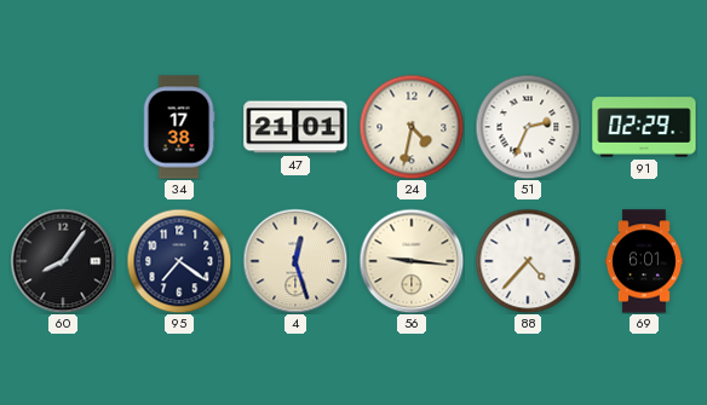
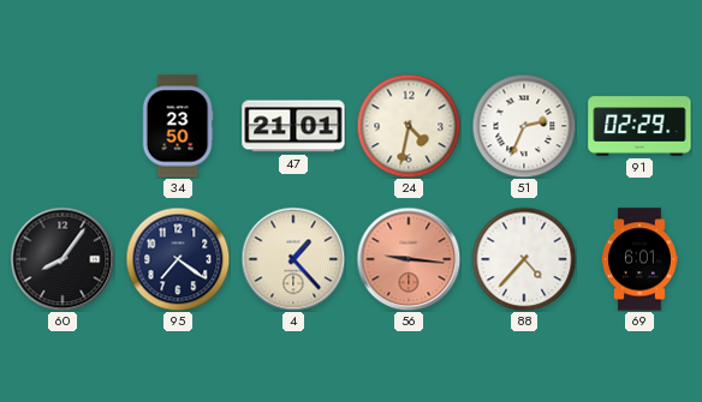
34: 17:38 -> 23:50 (178, 126)
4: 12:27 -> 1:23 (293, 259)
56 dial: cream -> salmon (409, 259)
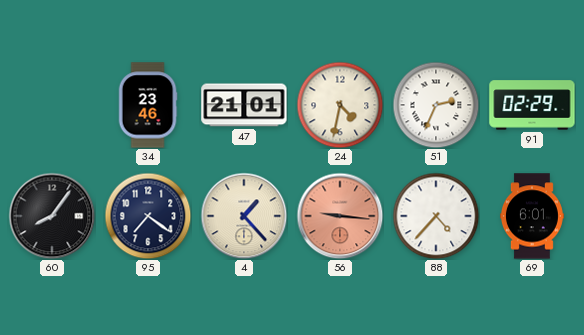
34: 23:50 -> 23:46 (148, 105)
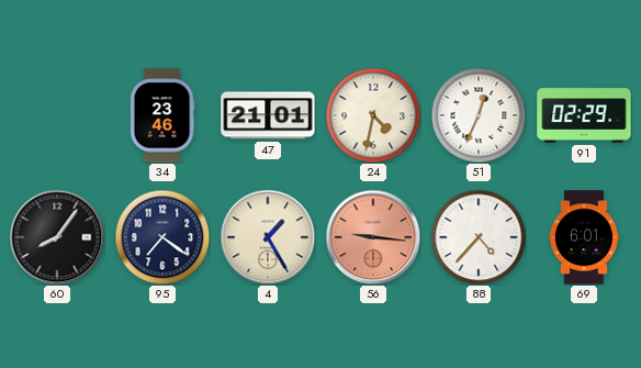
51: 2:34 -> 12:34 (479, 115)
4: 1:23 -> 1:25 (268, 237)
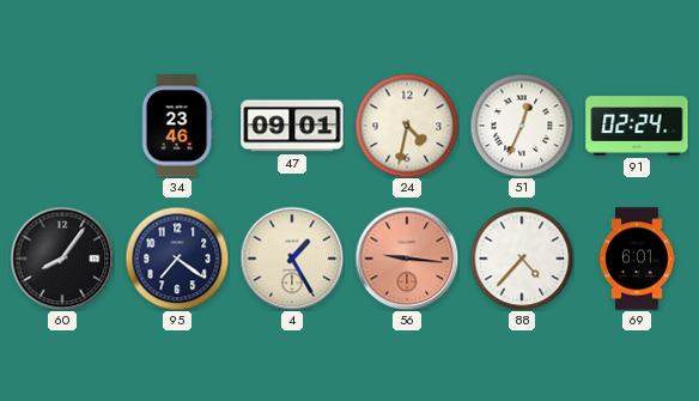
47: 21:01 -> 09:01 (292, 126)
91: 02:29 -> 02:24 (637, 126)
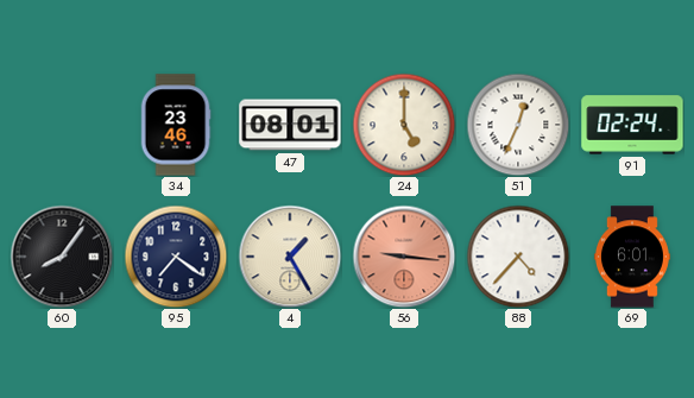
47: 09:01 -> 08:01 (290, 125)
24: 4:32 -> 5:00 (404, 125)
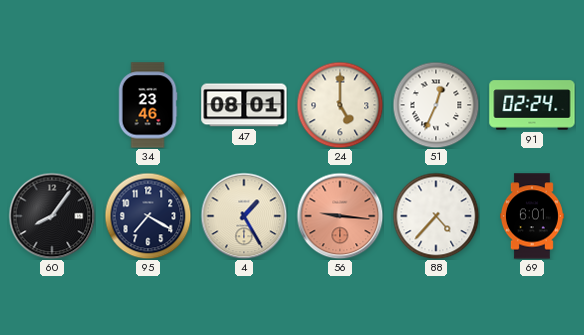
95: 7:21 -> 7:20 (148, 216)
